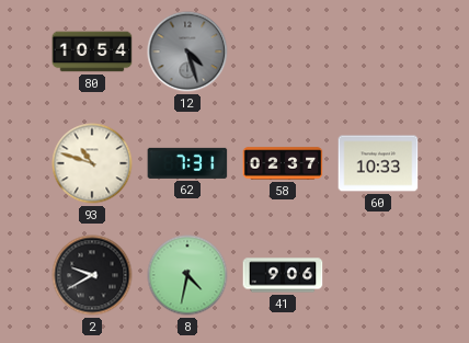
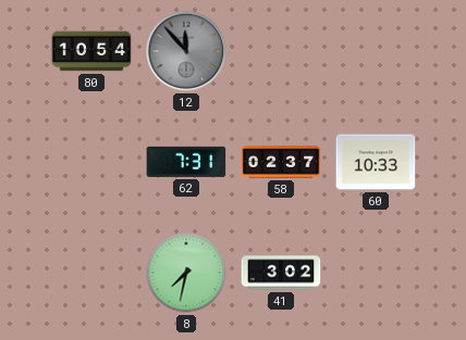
12: 4:27 -> 11:53 (186, 51)
93: 10:48 -> none (92, 163)
2: 9:40 -> none (92, 275)
8: 4:32 -> 7:32 (186, 273)
41: 9:06 -> 3:02 (281, 273)
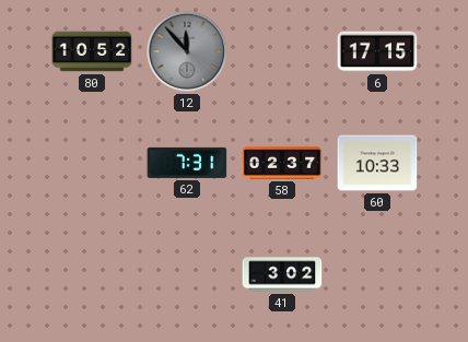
80: 10:54 -> 10:52 (92, 51)
6: none -> 17:15 (377, 51)
8: 7:32 -> none (186, 273)
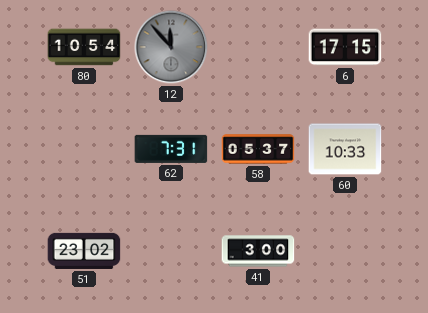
80: 10:52 -> 10:54 (84, 47)
58: 02:37 -> 05:37 (258, 149)
51: none -> 23:02 (84, 251)
41: 3:02 -> 3:00 (258, 251)
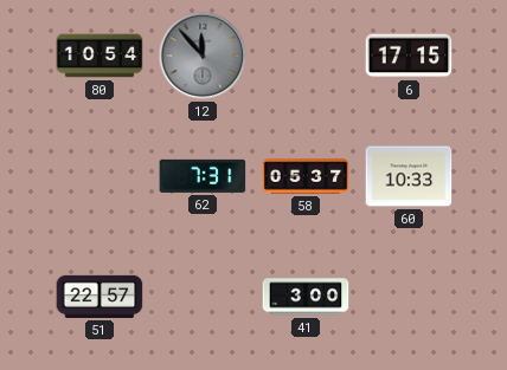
51: 23:02 -> 22:57 (100, 297)
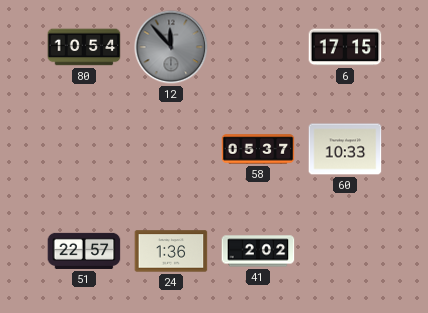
62: 7:31 -> none (203, 176)
24: none -> 1:36 (171, 251)
41: 3:00 -> 2:02 (258, 251)
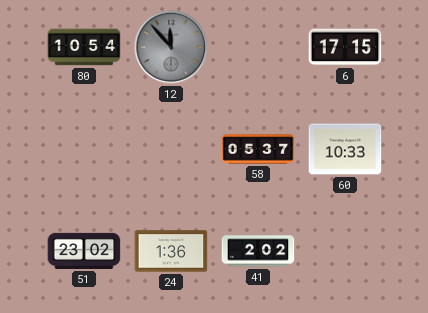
51: 22:57 -> 23:02 (84, 251)
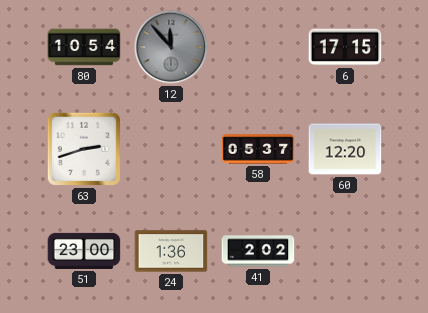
63: none -> 2:42 (84, 149)
60: 10:33 -> 12:20 (345, 149)
51: 23:02 -> 23:00 (84, 251)
